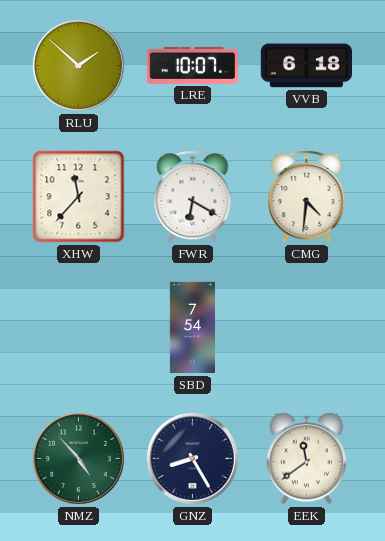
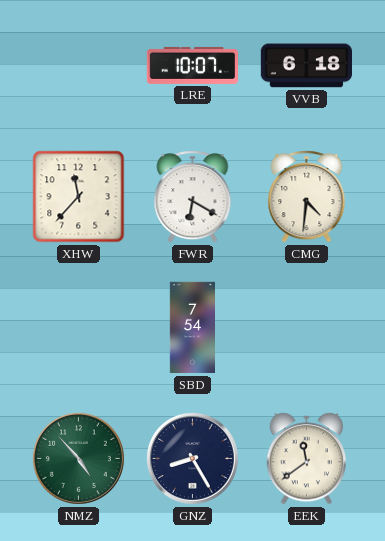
RLU: 1:52 -> none (78, 65)
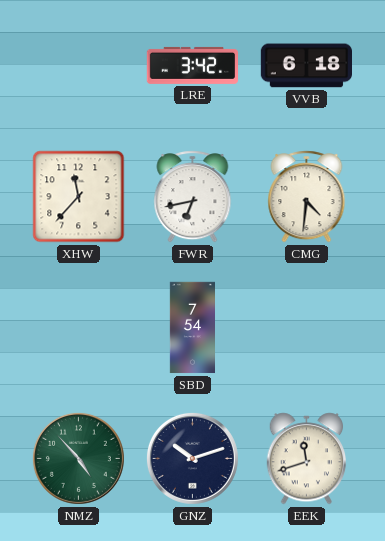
LRE: 10:07 -> 3:42 (193, 65)
FWR: 6:20 -> 6:43 (193, 197)
GNZ: 8:25 -> 10:12 (192, 458)
EEK: 11:39 -> 11:42 (307, 459)
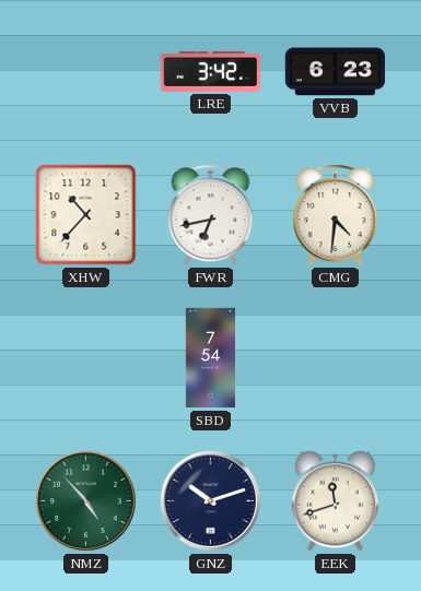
VVB: 6:18 -> 6:23 (335, 72)
XHW: 11:37 -> 10:37 (86, 215)
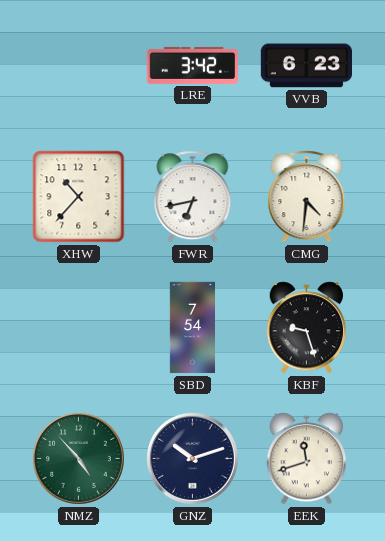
KBF: none -> 9:27 (307, 328)
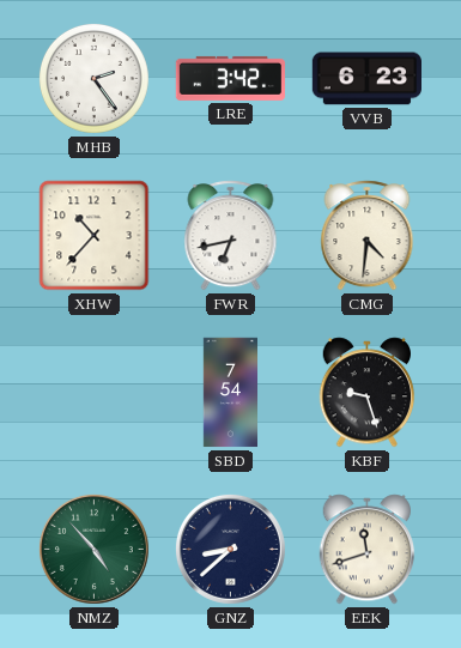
MHB: none -> 2:24 (93, 78)
GNZ: 10:12 -> 8:38 (230, 549)
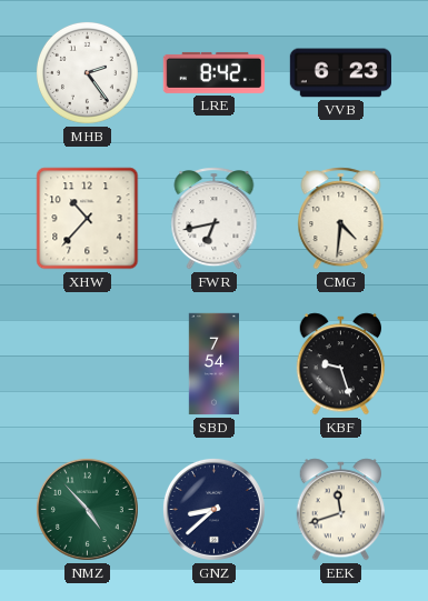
LRE: 3:42 -> 8:42 (215, 72)
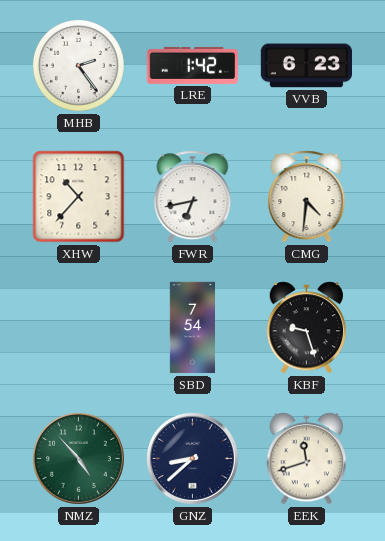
LRE: 8:42 -> 1:42 (193, 65)
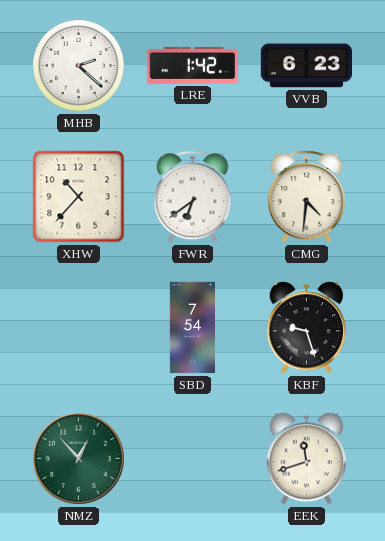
MHB: 2:24 -> 2:22 (78, 65)
FWR: 6:43 -> 6:39 (193, 197)
NMZ: 4:53 -> 12:53 (78, 458)
GNZ: 8:38 -> none (192, 458)
